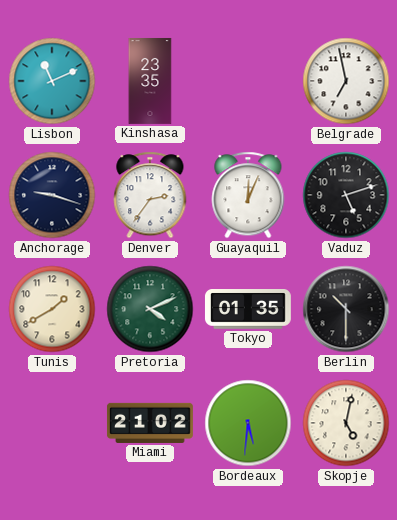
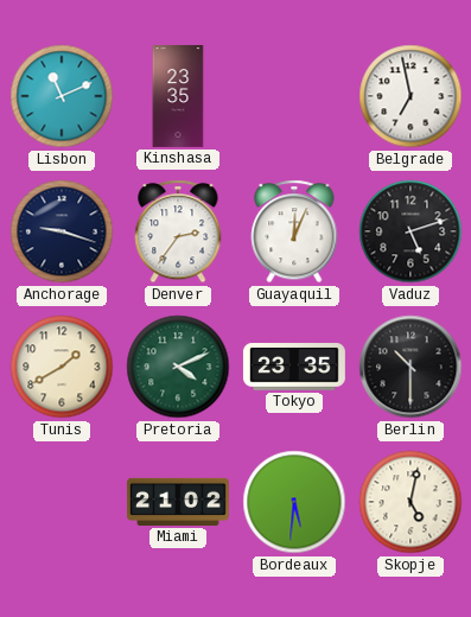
Tokyo: 01:35 -> 23:35 (294, 368)
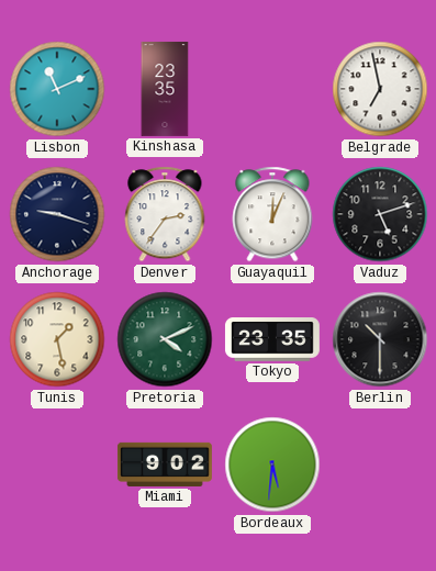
Tunis: 1:40 -> 1:28 (57, 339)
Miami: 21:02 -> 9:02 (165, 464)
Skopje: 5:02 -> none (410, 502)
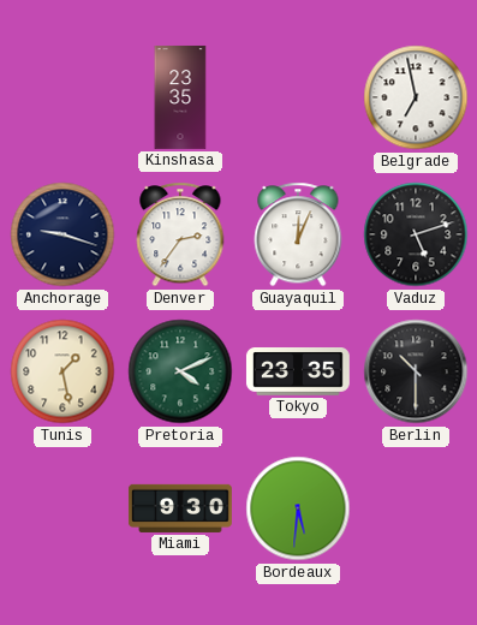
Lisbon: 11:11 -> none (57, 89)
Miami: 9:02 -> 9:30 (180, 508)
